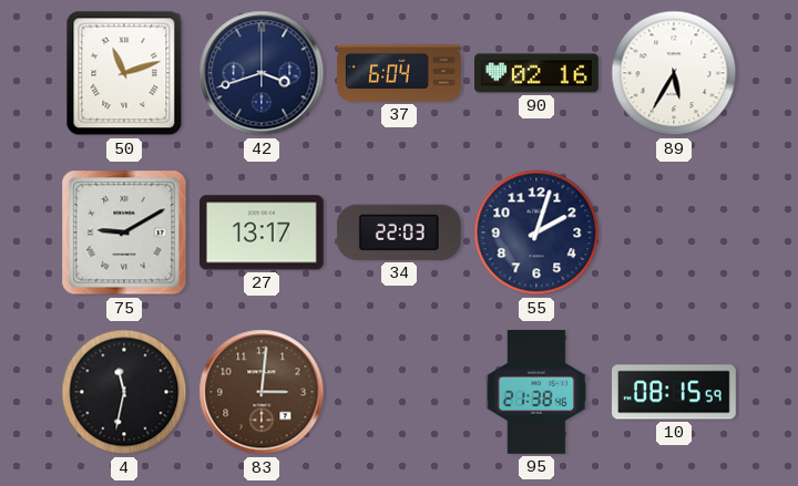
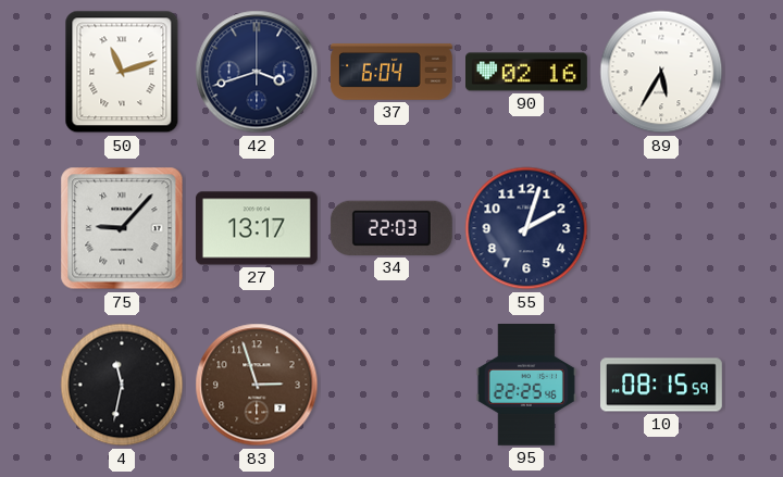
75: 9:10 -> 9:07 (122, 228)
83: 3:01 -> 2:57 (257, 385)
95: 21:38 -> 22:25 (526, 386)
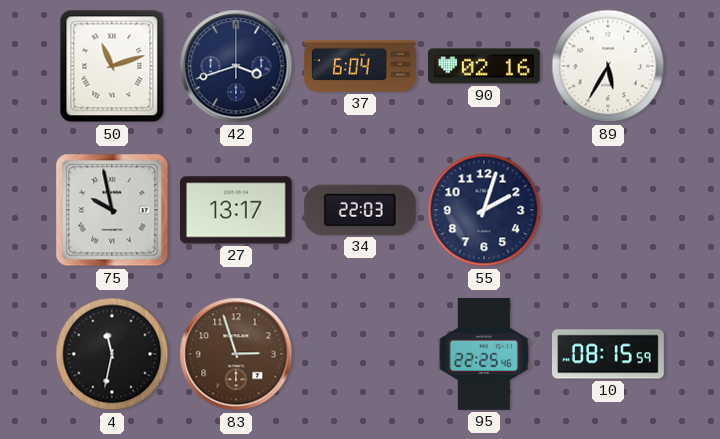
75: 9:07 -> 9:58 (112, 210)
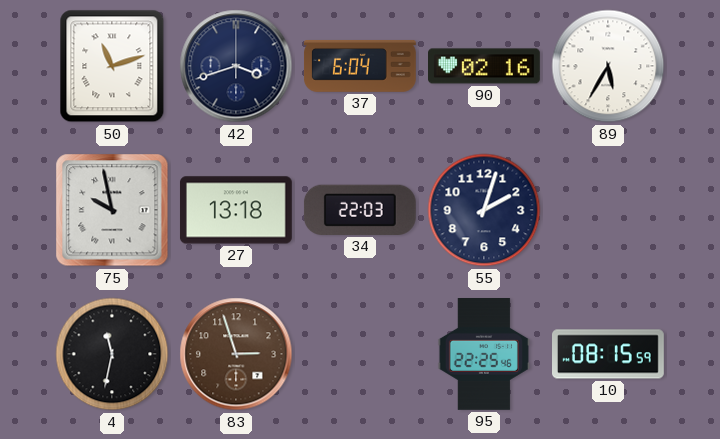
27: 13:17 -> 13:18 (236, 210)
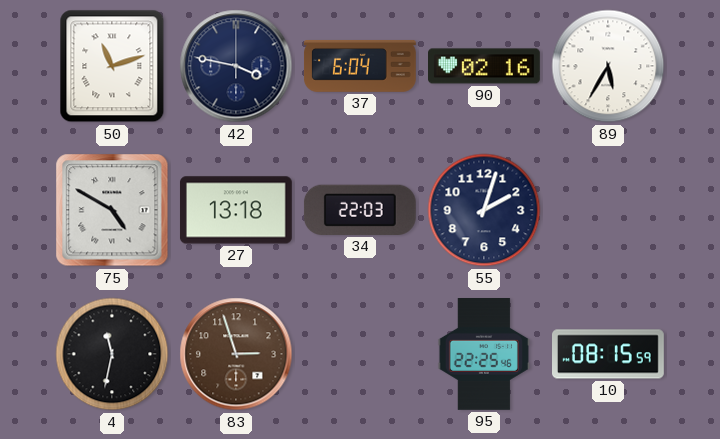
42: 3:42 -> 3:47 (236, 66)
75: 9:58 -> 4:50 (112, 210)
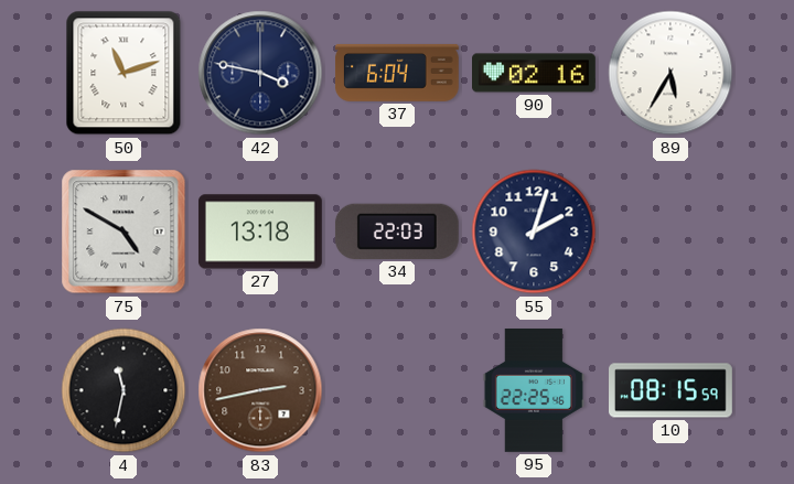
83: 2:57 -> 2:43 (260, 390)
